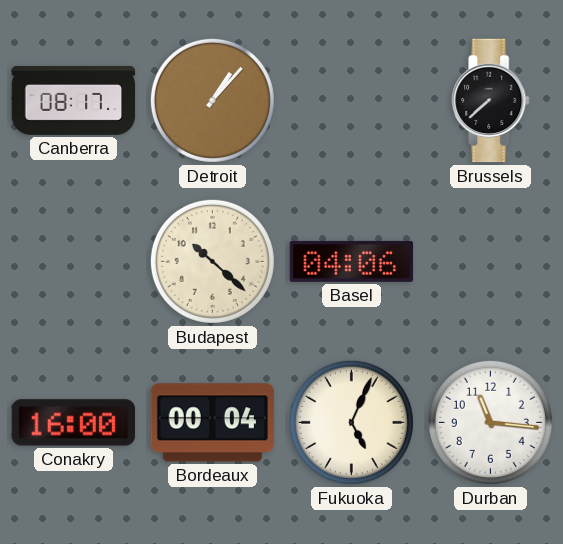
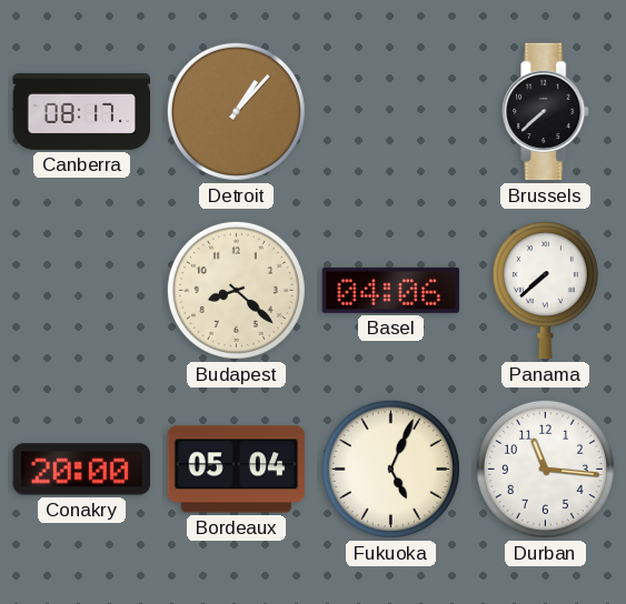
Budapest: 10:22 -> 8:22 (236, 290)
Panama: none -> 7:38 (545, 291)
Conakry: 16:00 -> 20:00 (82, 470)
Bordeaux: 00:04 -> 05:04 (237, 470)
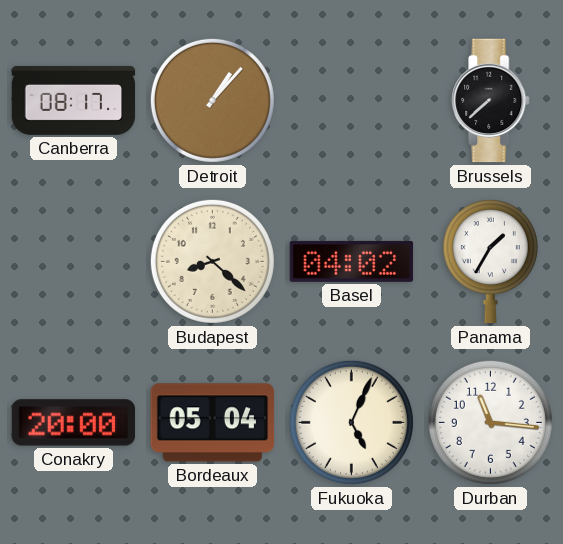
Basel: 04:06 -> 04:02 (352, 261)
Panama: 7:38 -> 1:35 (490, 262)
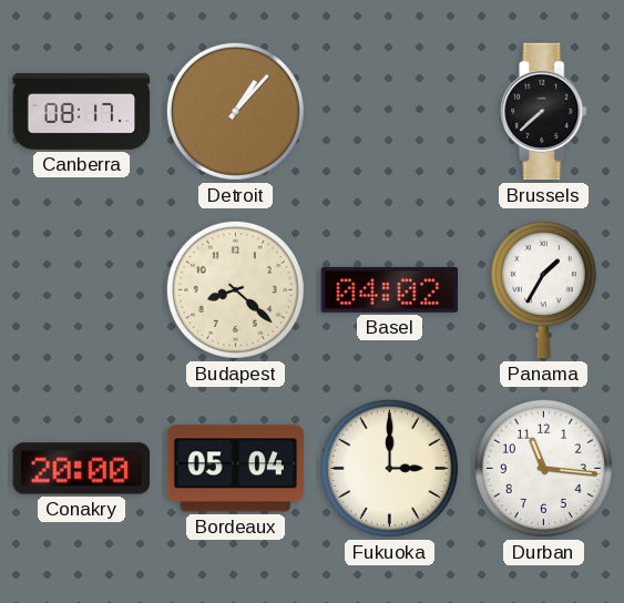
Fukuoka: 5:04 -> 3:00 (389, 468)
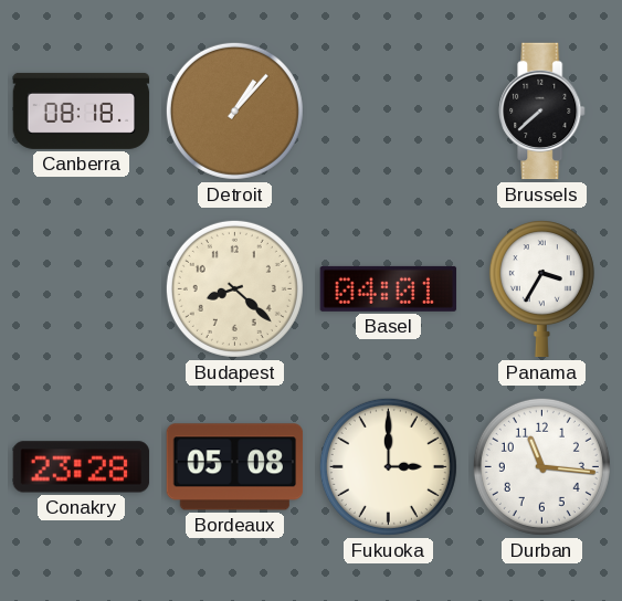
Canberra: 08:17 -> 08:18 (82, 110)
Basel: 04:02 -> 04:01 (389, 288)
Panama: 1:35 -> 3:35 (541, 289)
Conakry: 20:00 -> 23:28 (82, 467)
Bordeaux: 05:04 -> 05:08 (235, 467)
